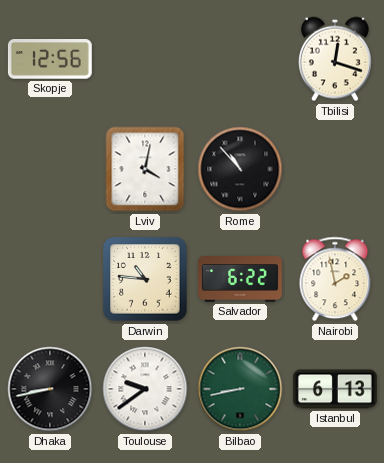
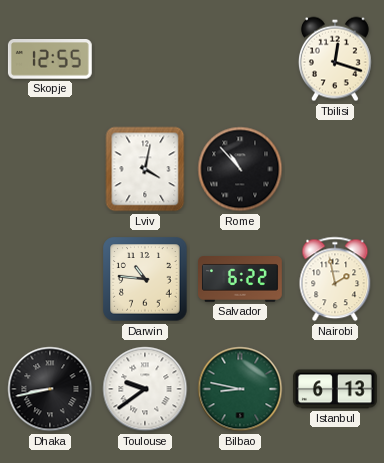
Skopje: 12:56 -> 12:55 (50, 59)
Bilbao: 8:43 -> 8:47 (240, 389)
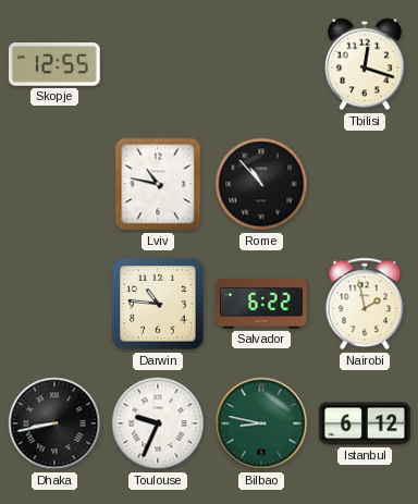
Lviv: 4:02 -> 10:47 (158, 184)
Toulouse: 9:39 -> 9:34 (158, 423)
Istanbul: 6:13 -> 6:12 (365, 423)
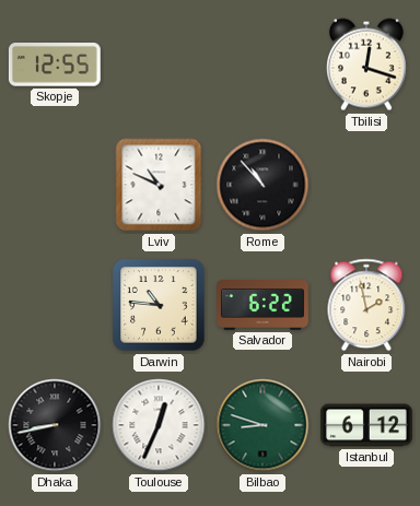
Lviv: 10:47 -> 10:49 (159, 185)
Toulouse: 9:34 -> 12:34 (159, 425)
Bilbao: 8:47 -> 8:48 (262, 425)
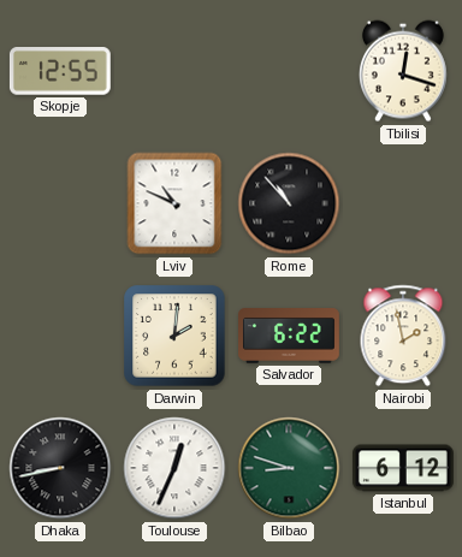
Darwin: 10:46 -> 2:01 (174, 336)
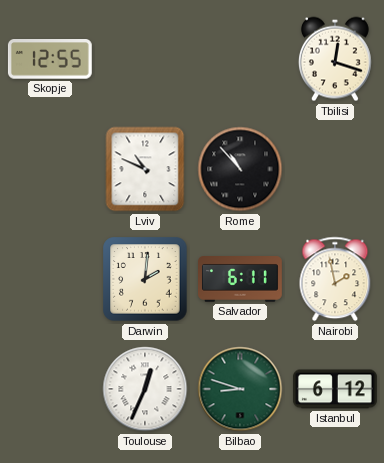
Salvador: 6:22 -> 6:11 (241, 280)
Dhaka: 8:43 -> none (60, 468)
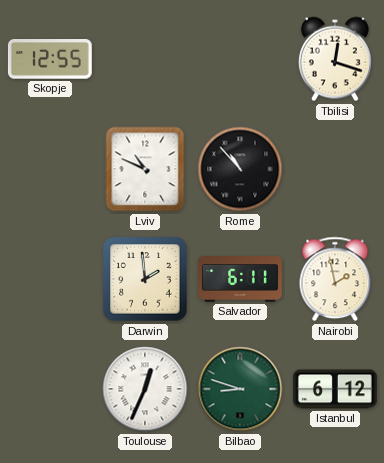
Darwin: 2:01 -> 1:59 (145, 279)
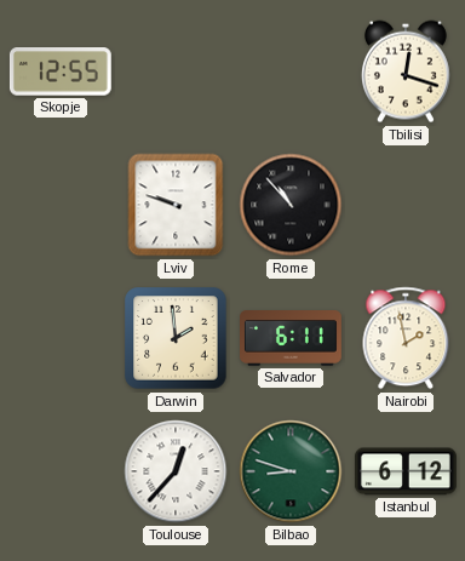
Lviv: 10:49 -> 9:48 (176, 205)
Toulouse: 12:34 -> 12:37 (176, 471)
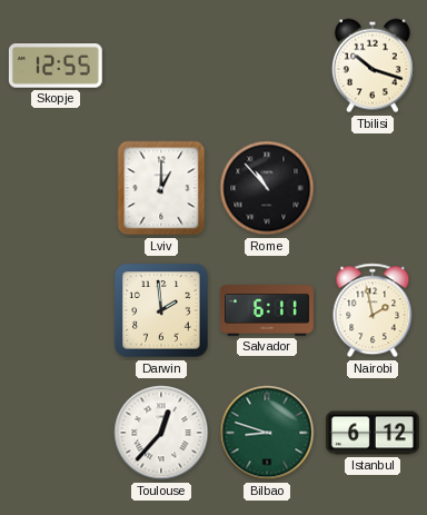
Tbilisi: 12:18 -> 10:18 (373, 66)
Lviv: 9:48 -> 1:00 (161, 188)
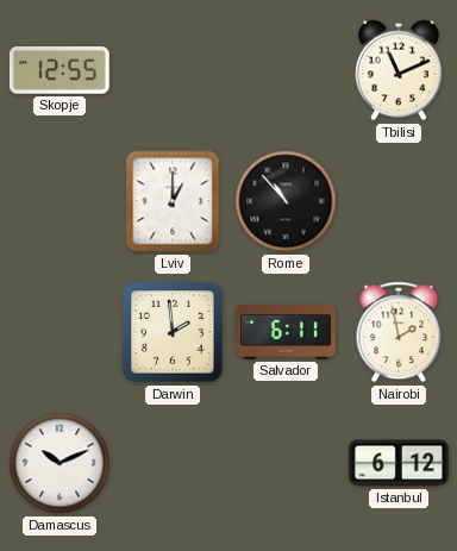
Tbilisi: 10:18 -> 11:11 (399, 70)
Damascus: none -> 10:11 (60, 463)
Toulouse: 12:37 -> none (161, 433)
Bilbao: 8:48 -> none (267, 433)
